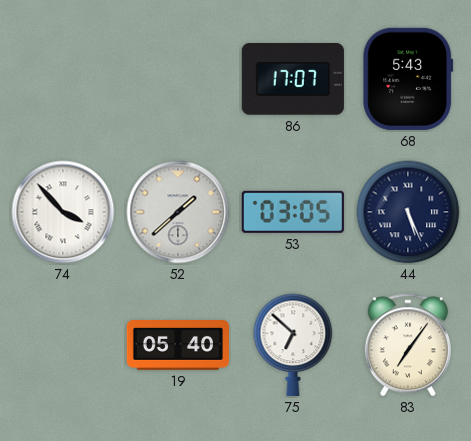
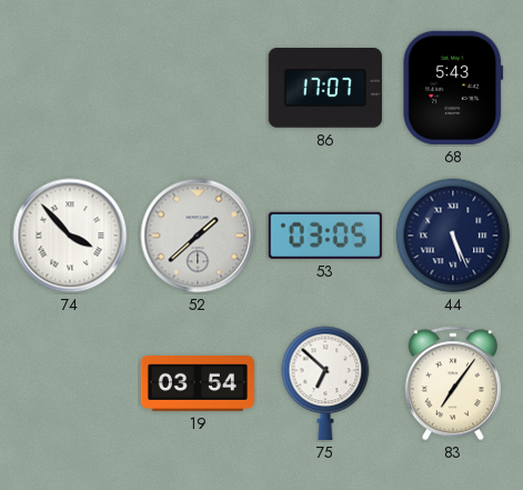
19: 05:40 -> 03:54 (197, 384)
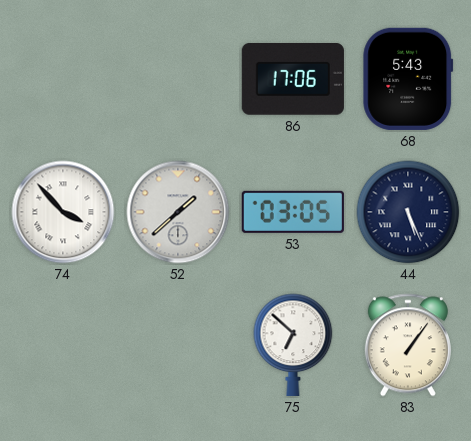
86: 17:07 -> 17:06 (293, 80)
19: 03:54 -> none (197, 384)
83: 7:06 -> 1:06 (408, 345)
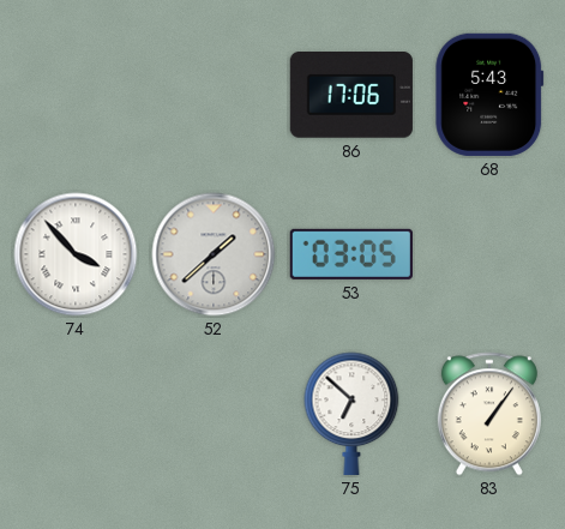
44: 5:26 -> none (408, 212)
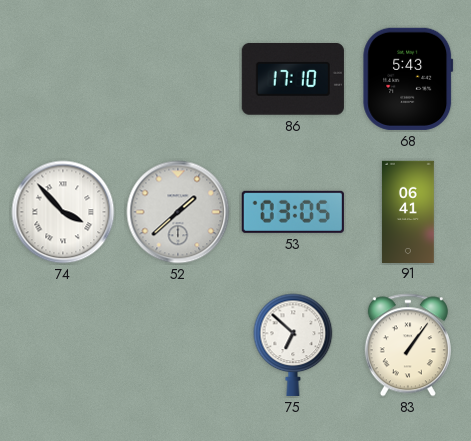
86: 17:06 -> 17:10 (293, 80)
91: none -> 06:41 (408, 211)
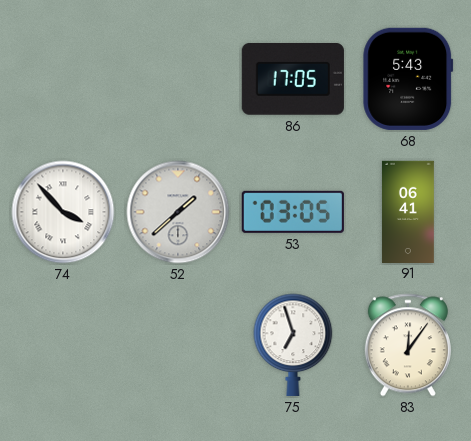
86: 17:10 -> 17:05 (293, 80)
75: 6:52 -> 6:57 (293, 345)
83: 1:06 -> 12:06 (408, 345)
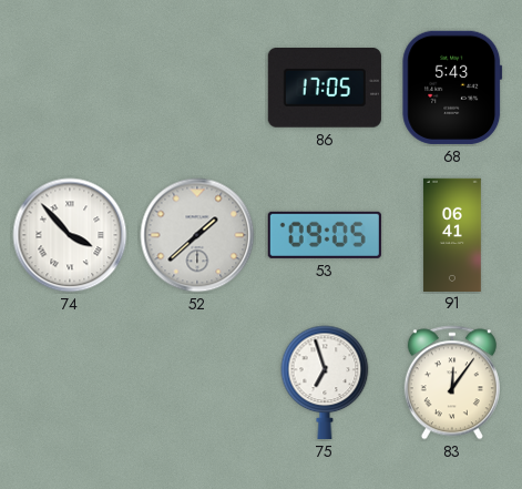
53: 03:05 -> 09:05 (325, 235)
